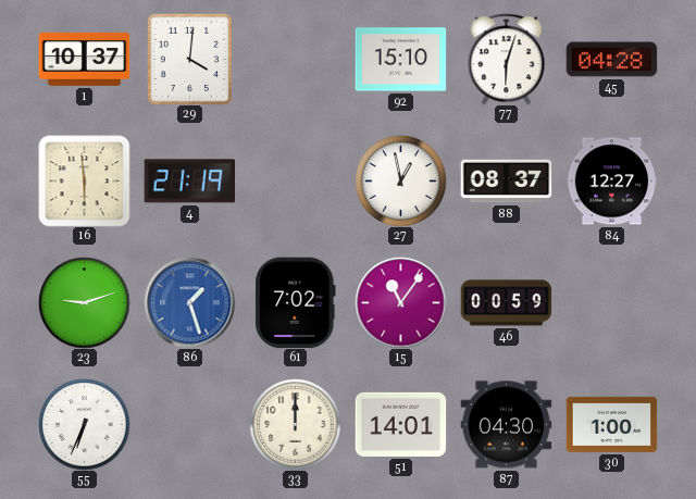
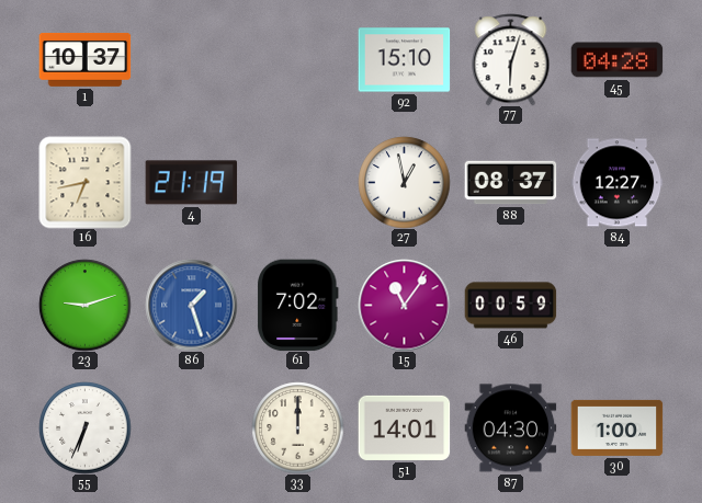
29: 4:01 -> none (189, 59)
16: 5:59 -> 6:43 (84, 182)
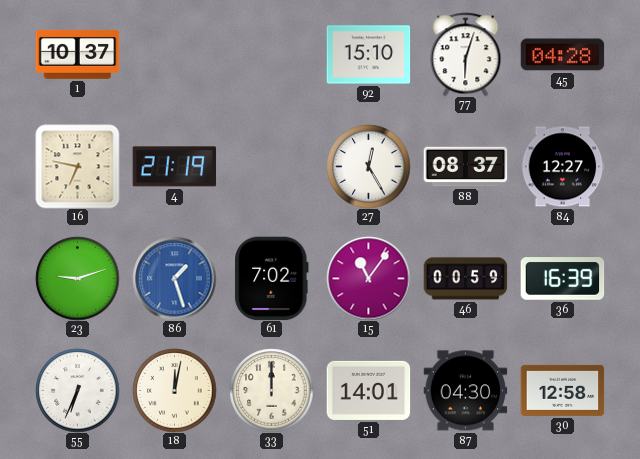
16: 6:43 -> 6:47 (77, 166)
27: 12:58 -> 12:25 (368, 166)
36: none -> 16:39 (562, 279)
18: none -> 12:02 (174, 390)
30: 1:00 -> 12:58 (562, 390)
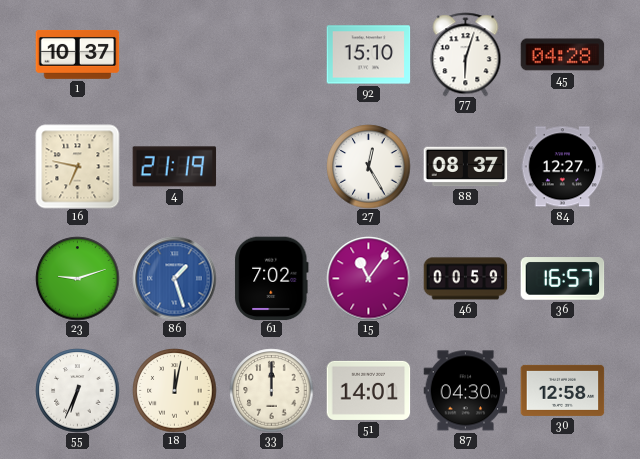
36: 16:39 -> 16:57 (562, 279)
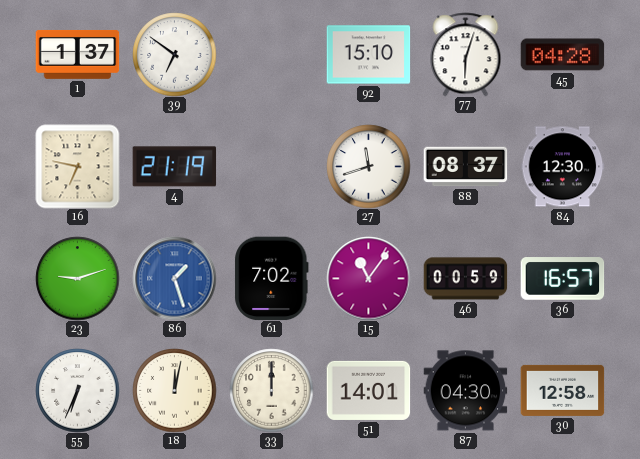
1: 10:37 -> 1:37 (77, 54)
39: none -> 6:51 (174, 54)
27: 12:25 -> 11:42 (368, 166)
84: 12:27 -> 12:30 (562, 167)
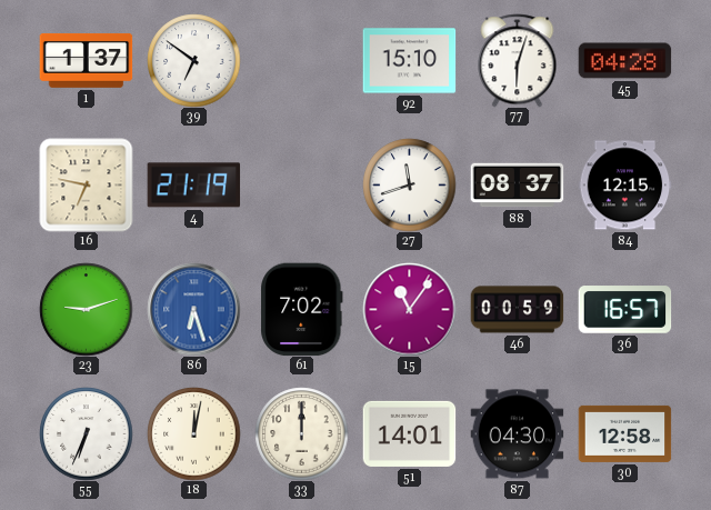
84: 12:30 -> 12:15 (624, 186)
86: 1:27 -> 6:27 (193, 309)
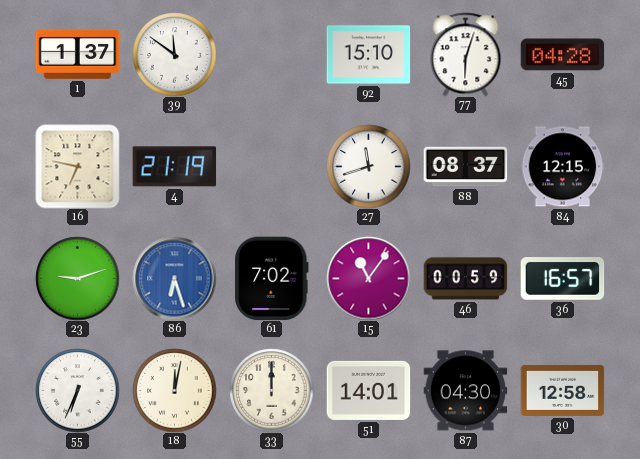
39: 6:51 -> 11:51 (174, 54)
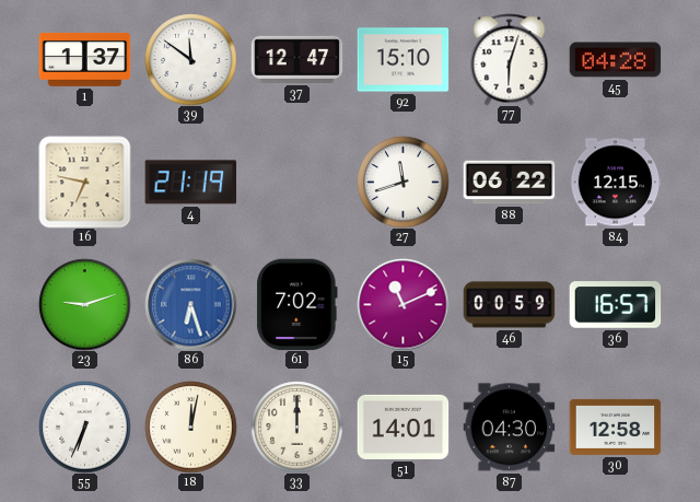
37: none -> 12:47 (296, 59)
88: 08:37 -> 06:22 (509, 183)
15: 11:06 -> 11:11 (402, 304)
